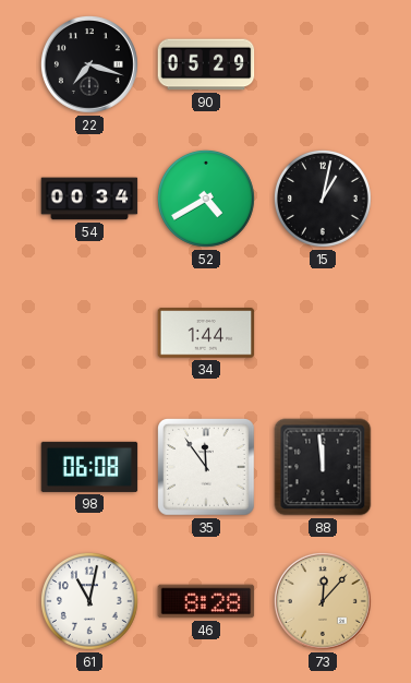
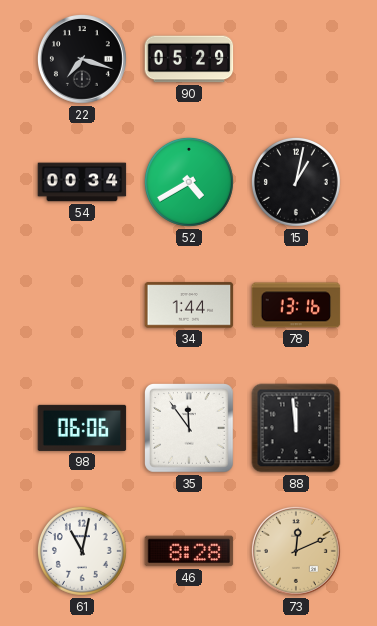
78: none -> 13:16 (296, 305)
98: 06:08 -> 06:06 (82, 428)
73: 12:07 -> 12:11 (296, 551)
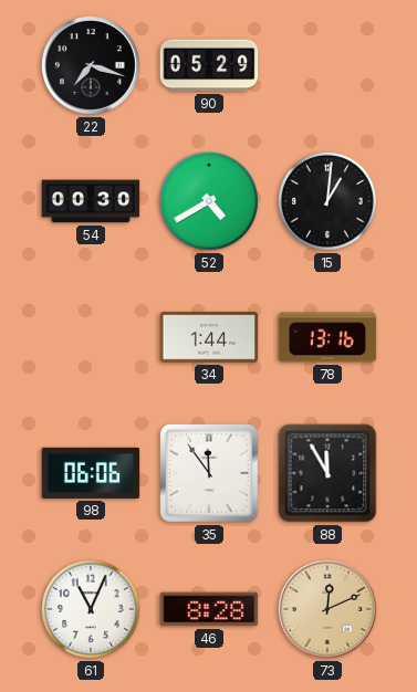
54: 00:34 -> 00:30 (91, 201)
15: 1:02 -> 1:01 (327, 201)
88: 11:59 -> 11:55 (327, 473)
61: 11:02 -> 11:04 (91, 609)
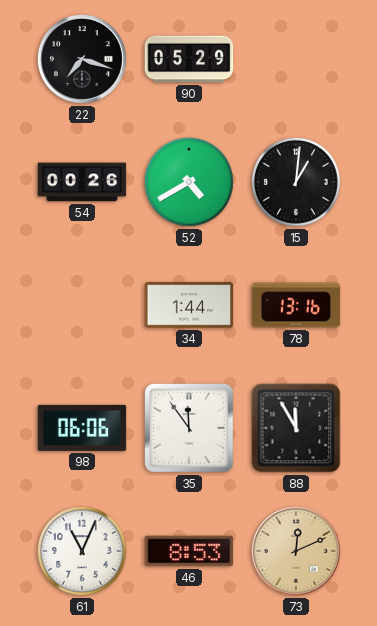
54: 00:30 -> 00:26 (82, 182)
46: 8:28 -> 8:53 (189, 551)
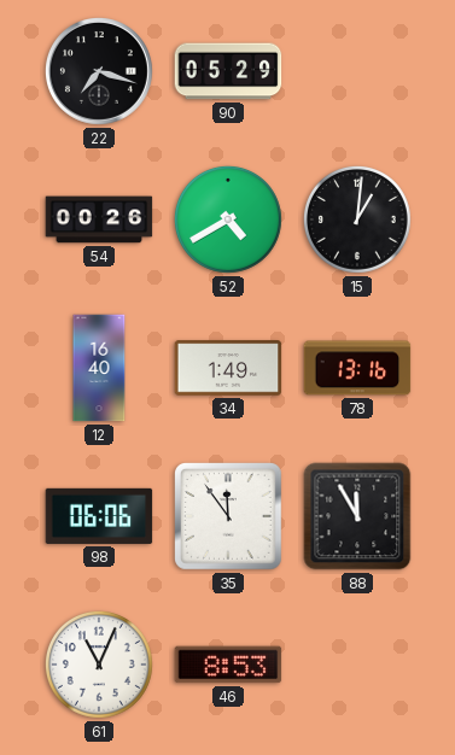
12: none -> 16:40 (99, 368)
34: 1:44 -> 1:49 (228, 368)
73: 12:11 -> none (296, 551)
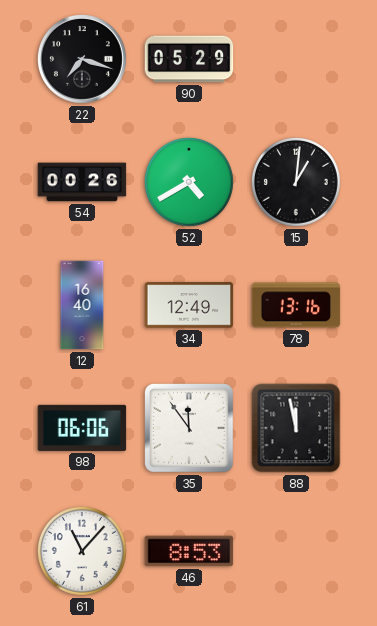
34: 1:49 -> 12:49 (189, 305)
88: 11:55 -> 11:58 (296, 428)
61: 11:04 -> 11:07 (82, 551)
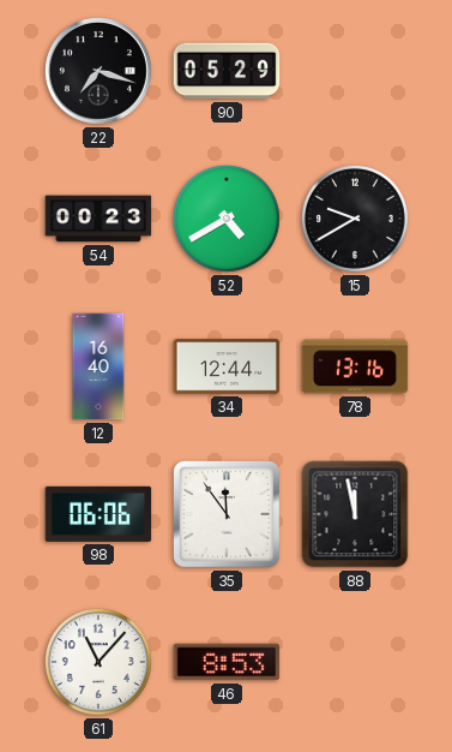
54: 00:26 -> 00:23 (98, 219)
15: 1:01 -> 9:40 (355, 219)
34: 12:49 -> 12:44 (227, 366)
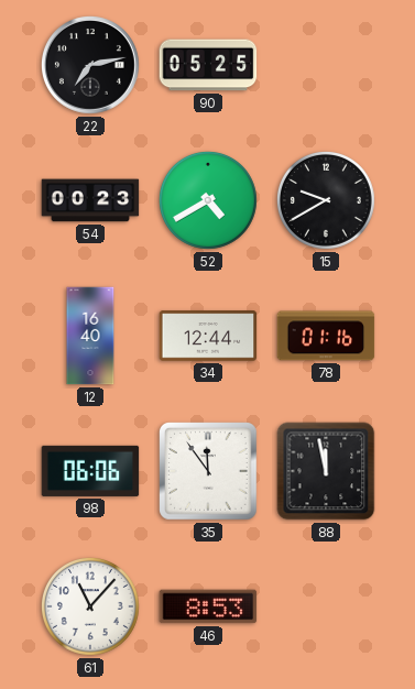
22: 7:18 -> 7:13 (90, 65)
90: 05:29 -> 05:25 (208, 65)
78: 13:16 -> 01:16 (326, 336)
